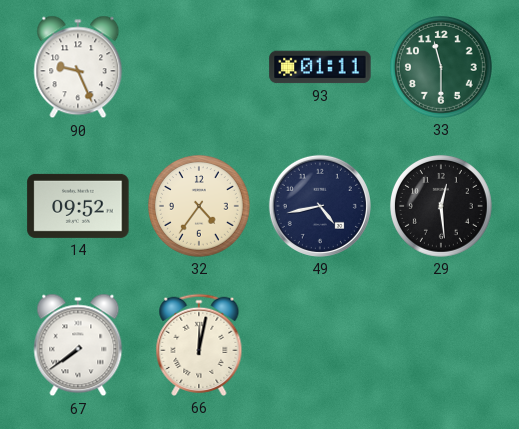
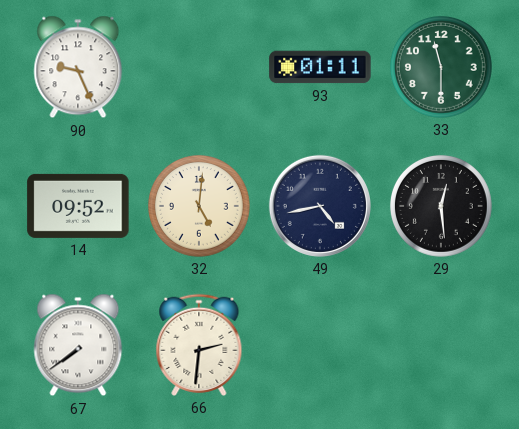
32: 4:36 -> 5:01 (199, 206)
66: 12:02 -> 2:31 (199, 345)
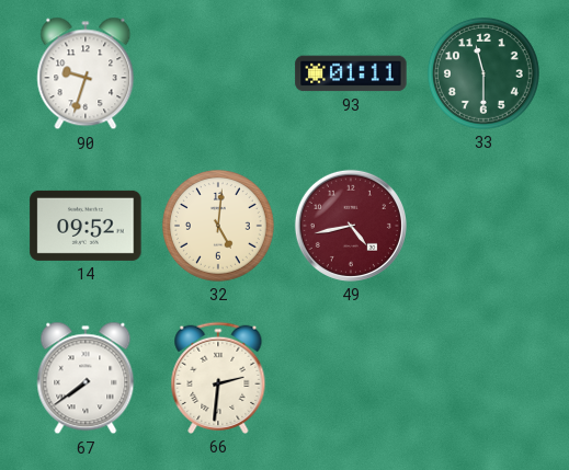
90: 9:26 -> 9:33 (86, 73)
49 dial: navy -> burgundy (351, 226)
29: 12:29 -> none (441, 206)
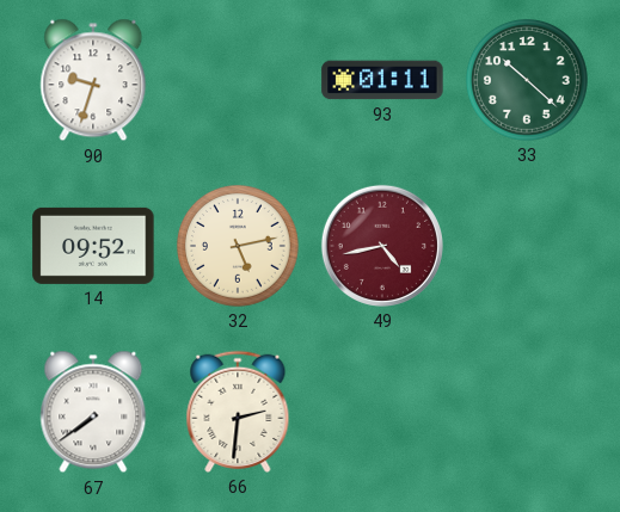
33: 11:30 -> 10:22 (527, 80)
32: 5:01 -> 5:13 (238, 246)
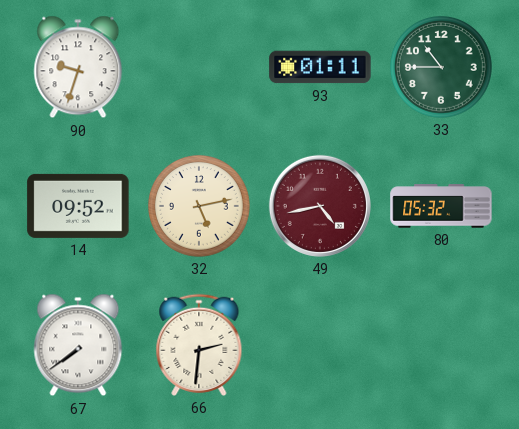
33: 10:22 -> 10:45 (441, 67)
80: none -> 05:32 (441, 206)
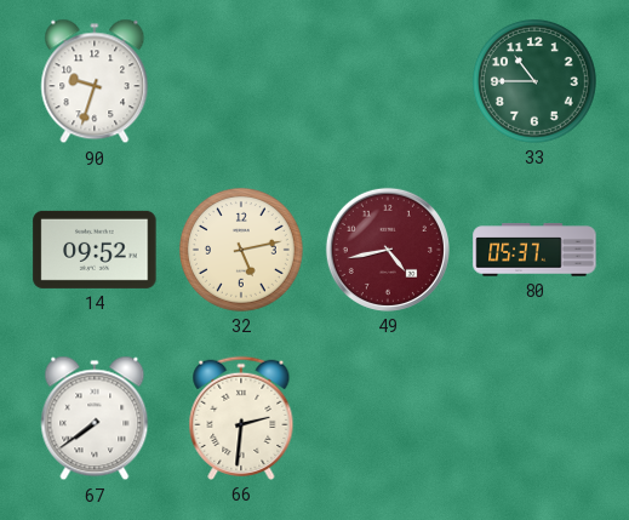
93: 01:11 -> none (320, 67)
80: 05:32 -> 05:37 (534, 250)
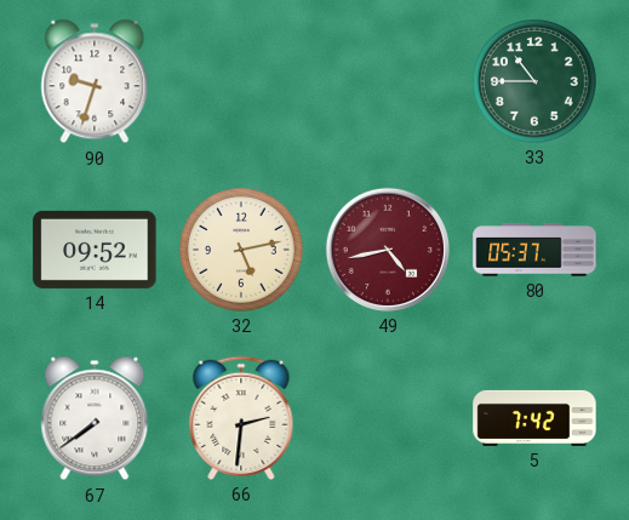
5: none -> 7:42 (534, 418)
